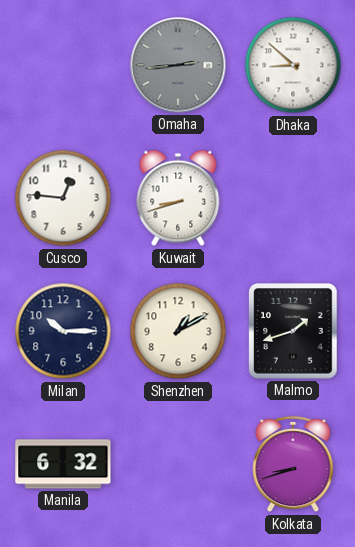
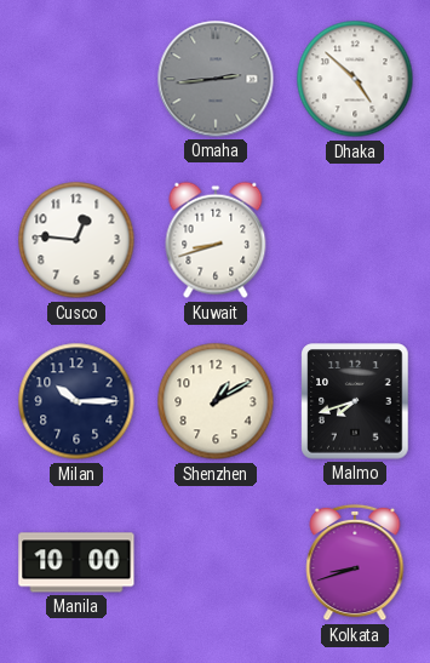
Dhaka: 8:52 -> 4:52 (355, 79)
Malmo: 1:42 -> 7:42 (355, 401)
Manila: 6:32 -> 10:00 (76, 562)
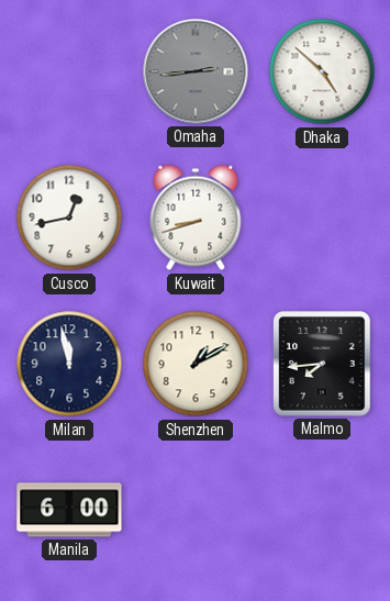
Cusco: 12:46 -> 12:43 (69, 218)
Milan: 10:15 -> 11:58 (69, 364)
Malmo: 7:42 -> 7:44 (322, 364)
Manila: 10:00 -> 6:00 (69, 510)
Kolkata: 8:42 -> none (355, 562)
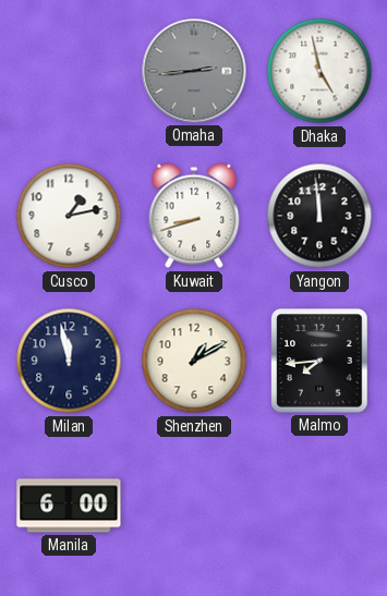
Dhaka: 4:52 -> 4:58 (319, 71)
Cusco: 12:43 -> 1:13 (69, 216)
Yangon: none -> 11:59 (319, 216)
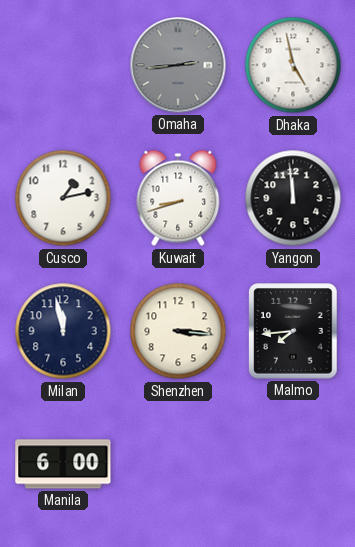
Shenzhen: 1:10 -> 3:16 (178, 331)
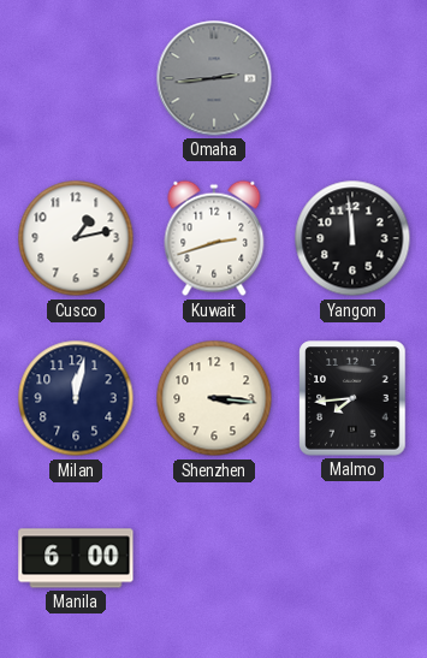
Dhaka: 4:58 -> none (293, 65)
Kuwait: 8:42 -> 2:42 (214, 238)
Milan: 11:58 -> 12:02 (76, 398)
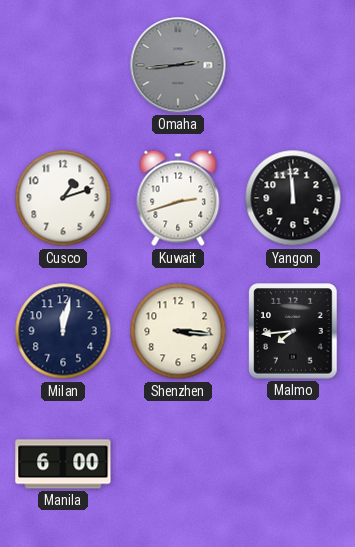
Cusco: 1:13 -> 1:12 (63, 198)
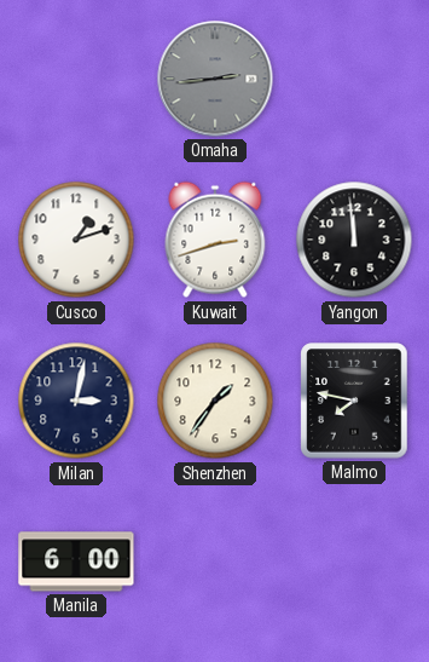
Milan: 12:02 -> 3:02 (76, 401)
Shenzhen: 3:16 -> 1:36 (215, 401)
Malmo: 7:44 -> 7:47 (354, 401)
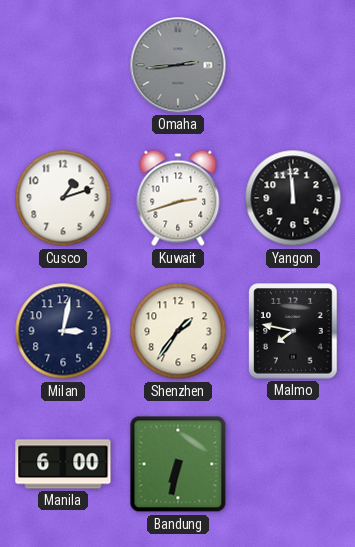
Bandung: none -> 6:32 (178, 464)
